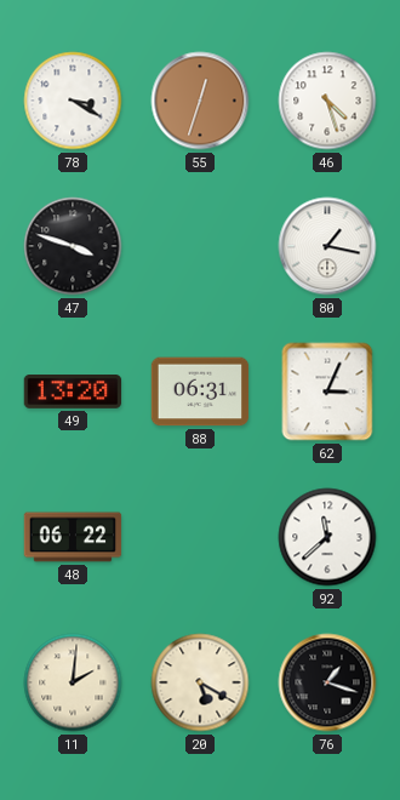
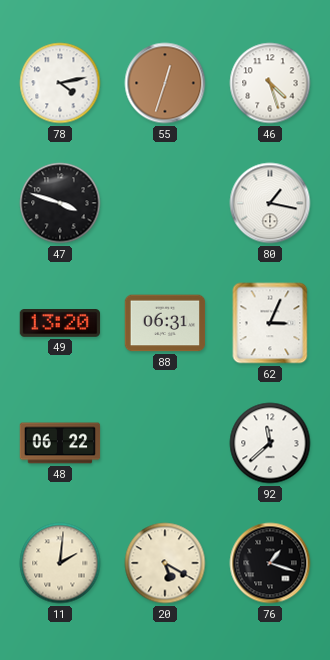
78: 3:20 -> 4:13 (60, 83)
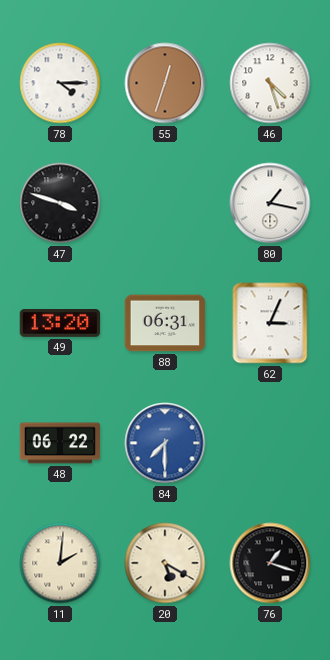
78: 4:13 -> 4:15 (60, 83)
84: none -> 7:30 (165, 443)
92: 11:38 -> none (270, 443)
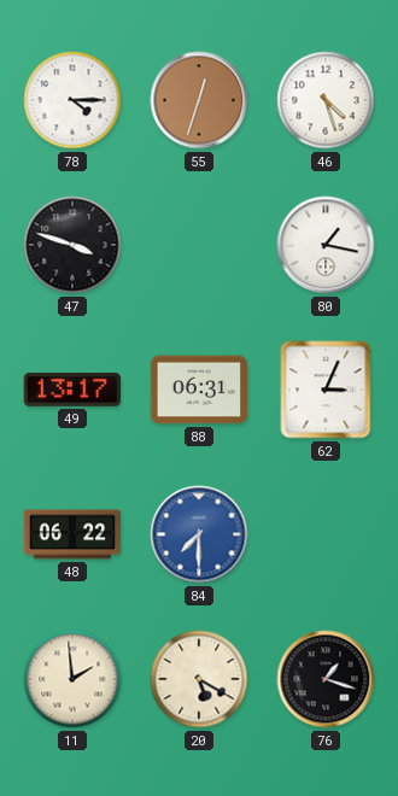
49: 13:20 -> 13:17 (72, 391)
11: 2:01 -> 1:59 (72, 679)
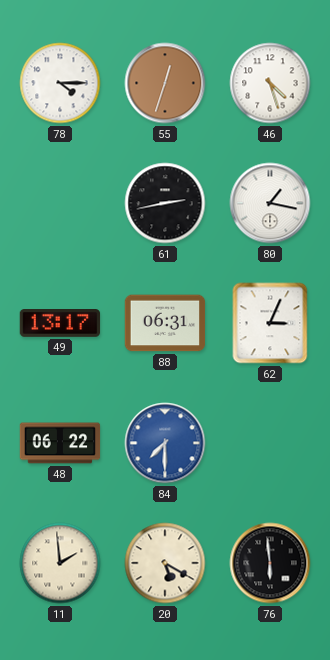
47: 3:48 -> none (72, 245)
61: none -> 2:43 (165, 203)
76: 1:18 -> 5:59 (270, 563)
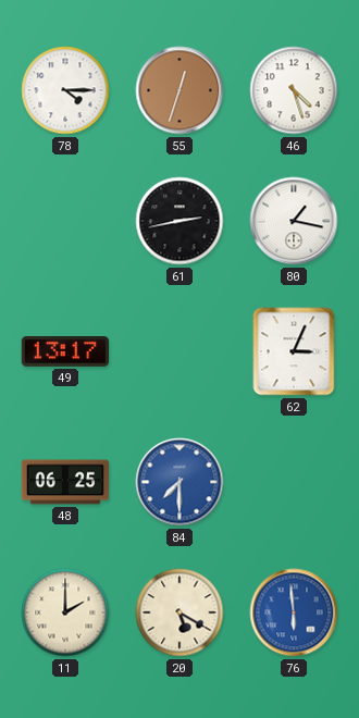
88: 06:31 -> none (165, 323)
48: 06:22 -> 06:25 (65, 482)
11: 1:59 -> 2:00 (65, 612)
76 dial: black -> blue (294, 612)
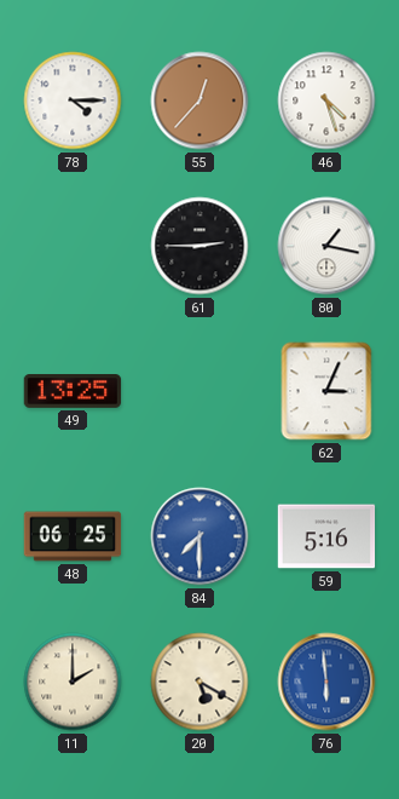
55: 12:33 -> 12:37 (199, 100)
61: 2:43 -> 2:45 (199, 246)
49: 13:17 -> 13:25 (73, 392)
59: none -> 5:16 (326, 536)
